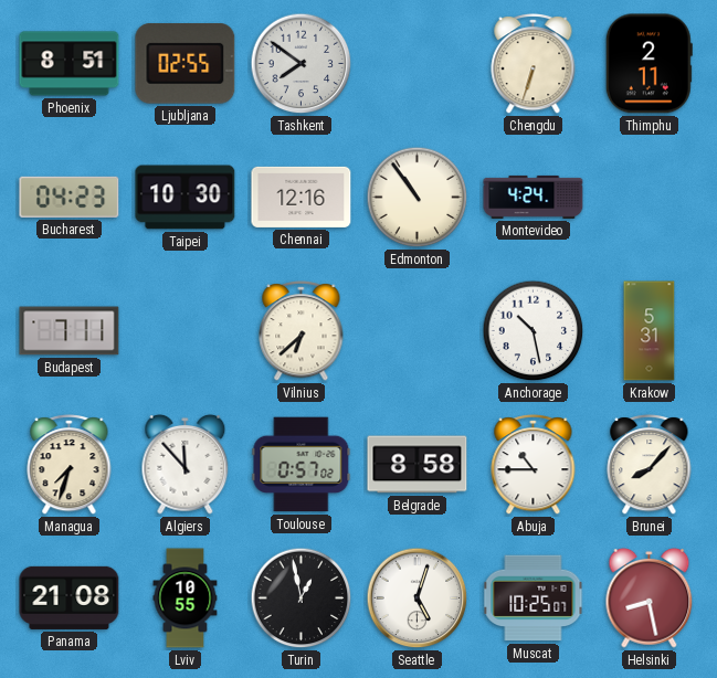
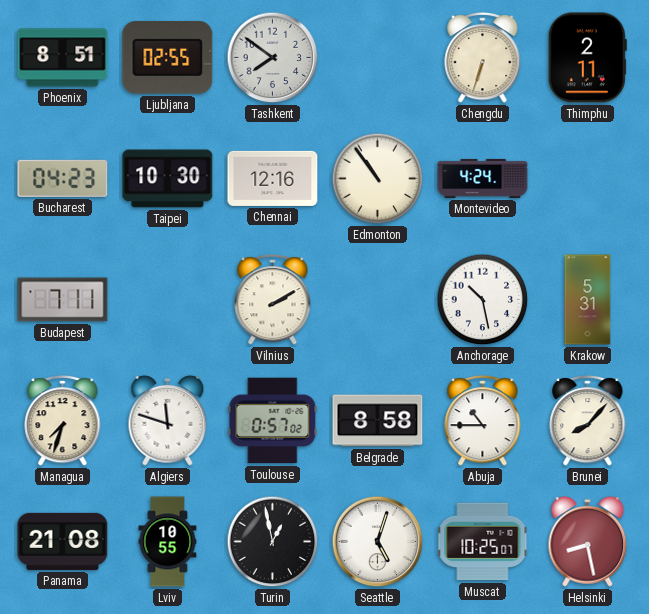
Vilnius: 6:38 -> 2:10 (273, 300)
Algiers: 11:53 -> 11:48 (168, 420)
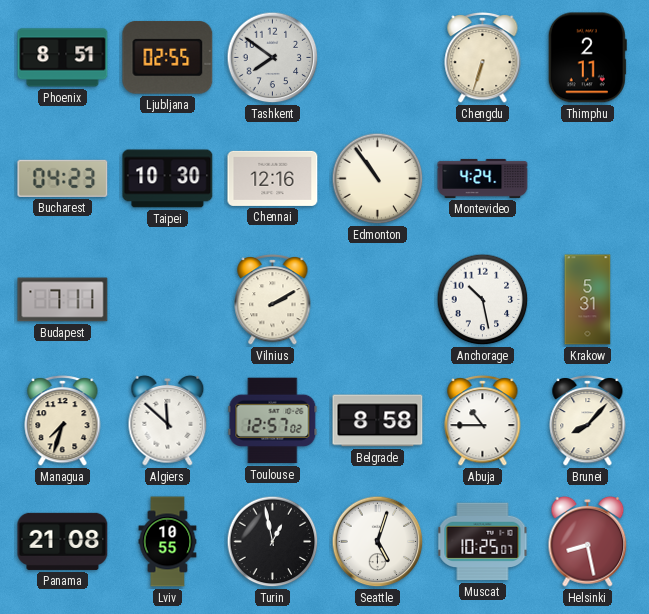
Algiers: 11:48 -> 11:52 (168, 420)
Toulouse: 0:57 -> 12:57 (273, 421)
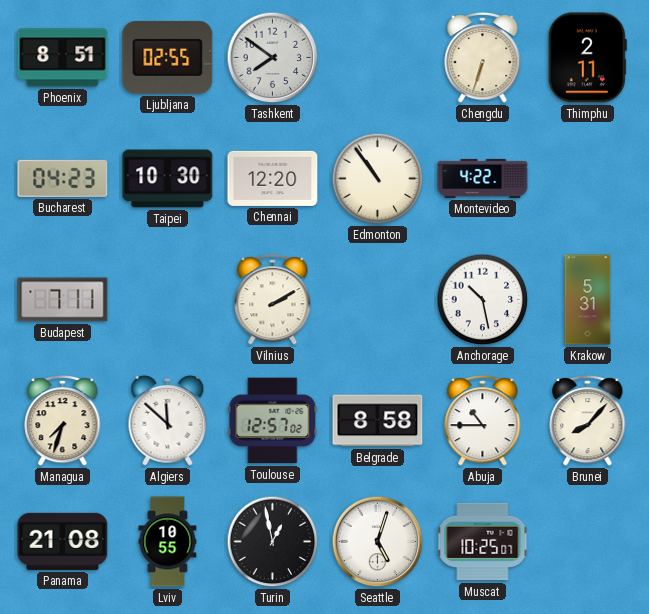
Chennai: 12:16 -> 12:20 (273, 178)
Montevideo: 4:24 -> 4:22 (483, 178)
Helsinki: 8:28 -> none (588, 541)
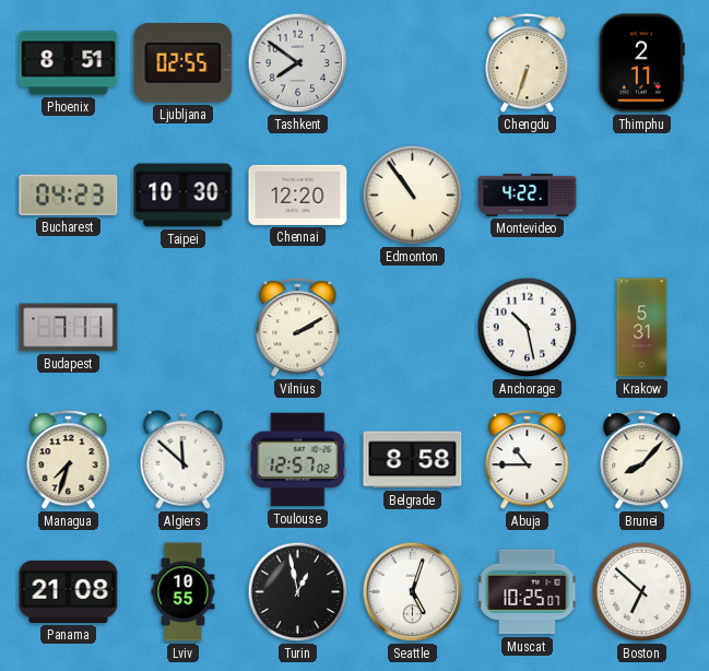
Boston: none -> 6:52 (642, 592)
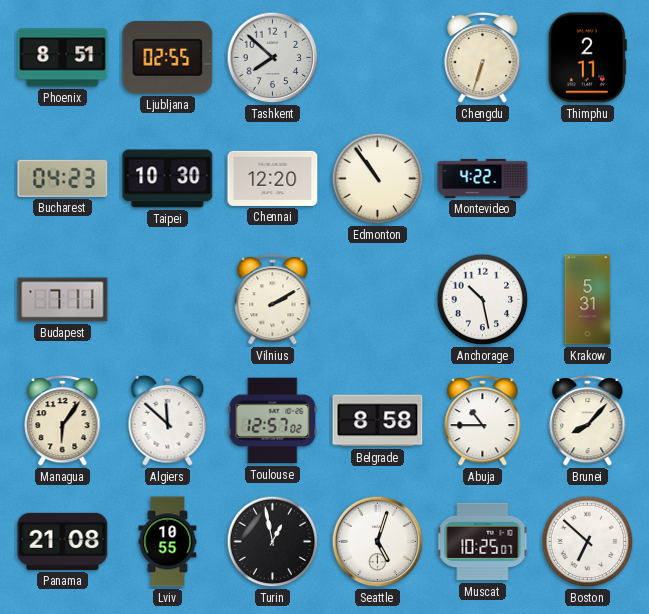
Tashkent: 7:51 -> 7:52 (273, 58)
Managua: 7:33 -> 6:06 (63, 421)
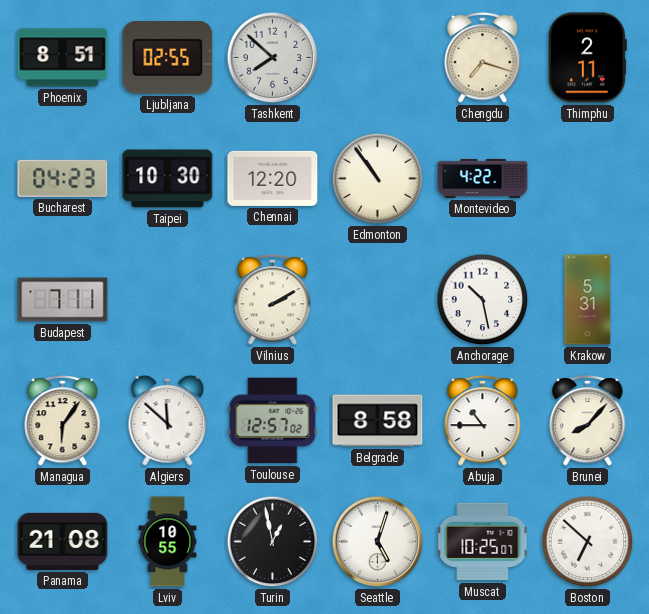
Chengdu: 6:33 -> 7:18 (483, 58)
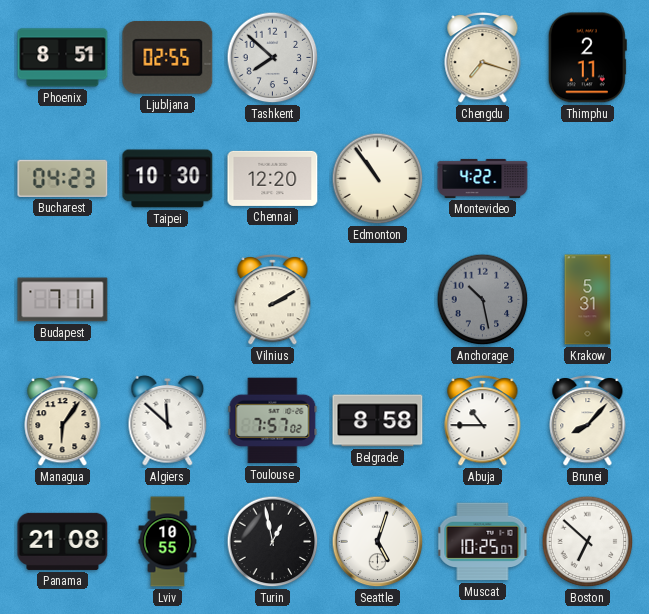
Anchorage dial: white -> grey (483, 300)
Toulouse: 12:57 -> 7:57 (273, 421)
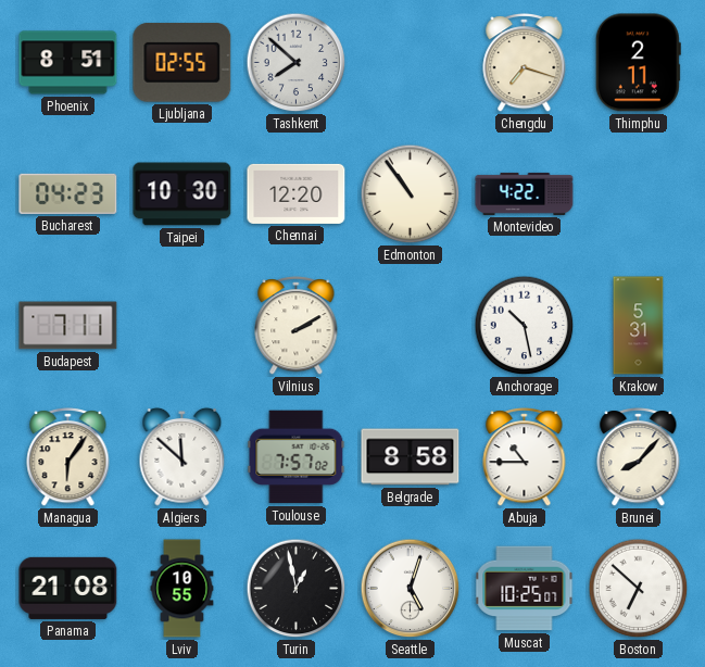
Anchorage dial: grey -> white (525, 326)
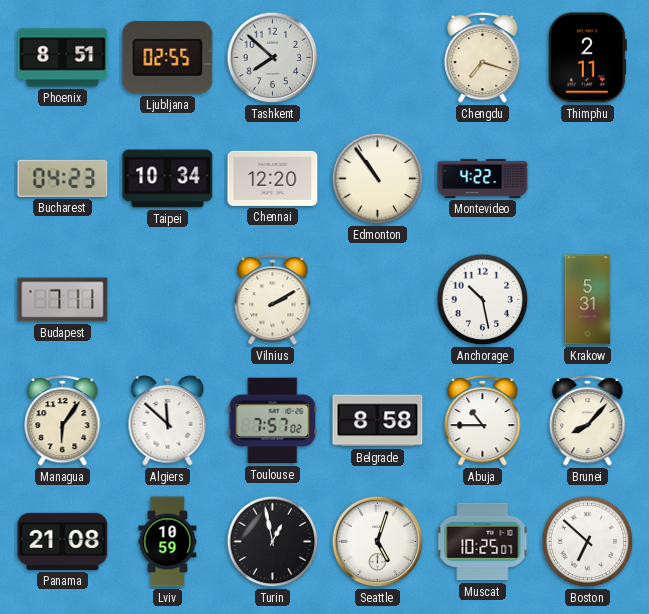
Taipei: 10:30 -> 10:34 (168, 179)
Lviv: 10:55 -> 10:59 (168, 542)
